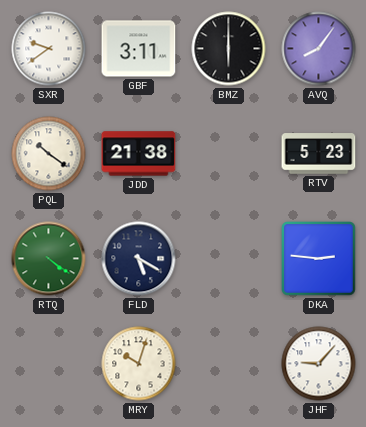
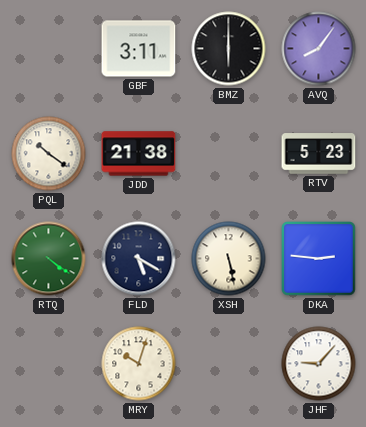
SXR: 9:39 -> none (49, 49)
XSH: none -> 5:28 (229, 259)
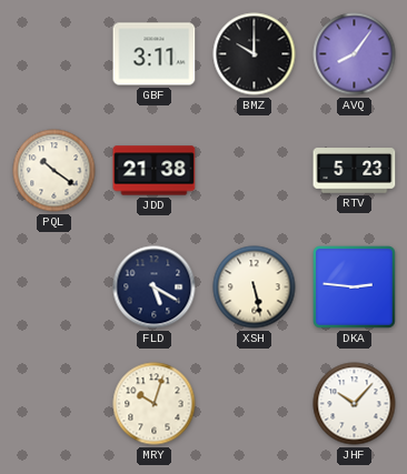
BMZ: 6:00 -> 10:00 (255, 54)
RTQ: 4:21 -> none (49, 259)
JHF: 9:07 -> 10:07 (355, 404)
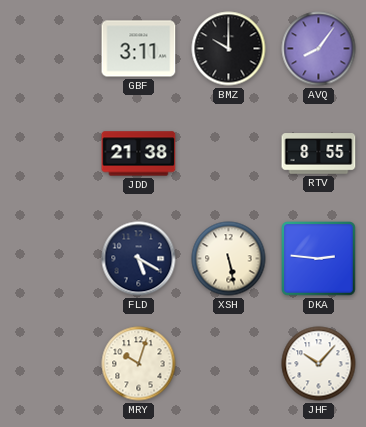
PQL: 10:21 -> none (54, 171)
RTV: 5:23 -> 8:55 (319, 154)
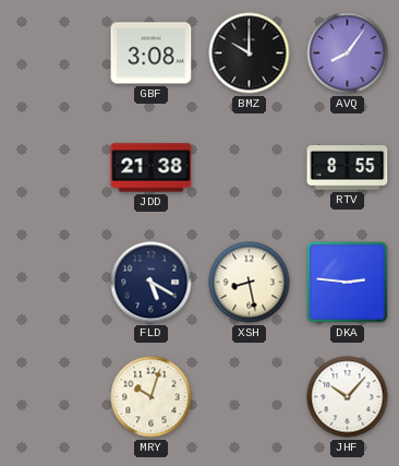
GBF: 3:11 -> 3:08 (152, 53)
XSH: 5:28 -> 8:28 (250, 283)
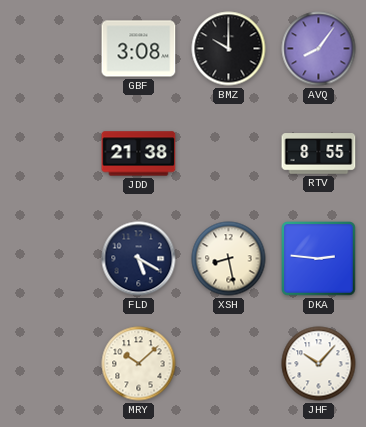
MRY: 10:03 -> 10:08 (139, 364)
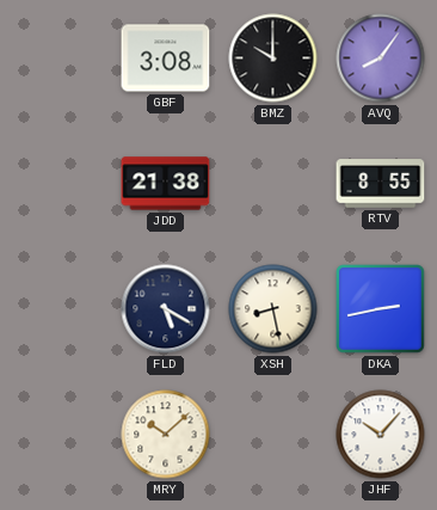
DKA: 2:46 -> 2:43 (381, 309)
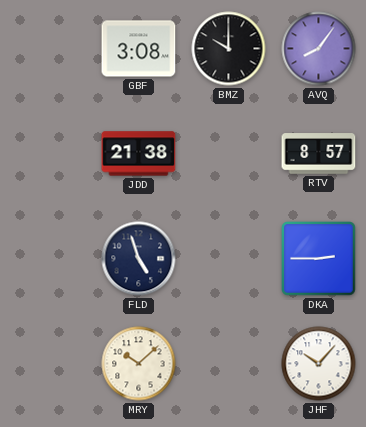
RTV: 8:55 -> 8:57 (319, 154)
FLD: 5:20 -> 4:57 (139, 259)
XSH: 8:28 -> none (273, 309)
DKA: 2:43 -> 2:45 (319, 259)
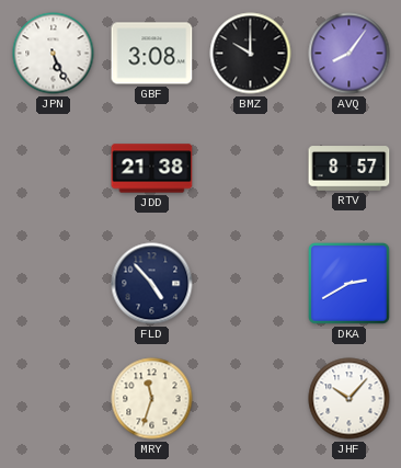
JPN: none -> 5:26 (54, 54)
FLD: 4:57 -> 4:53 (152, 284)
DKA: 2:45 -> 2:40 (350, 284)
MRY: 10:08 -> 11:33 (152, 399)
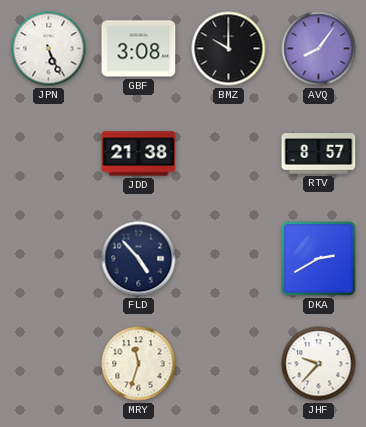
JHF: 10:07 -> 9:37 (319, 364)
